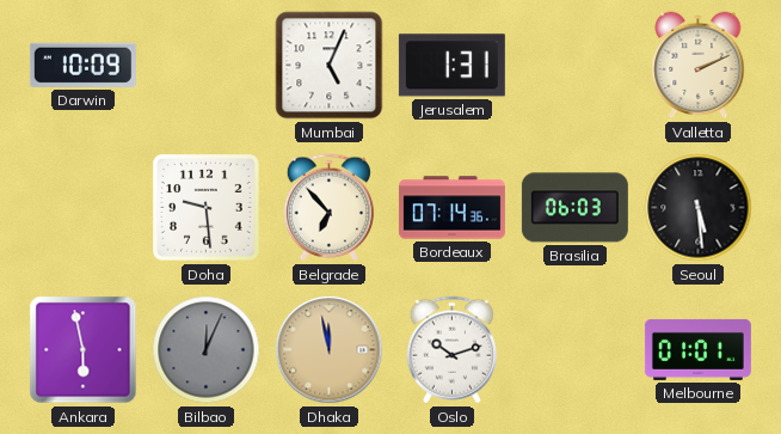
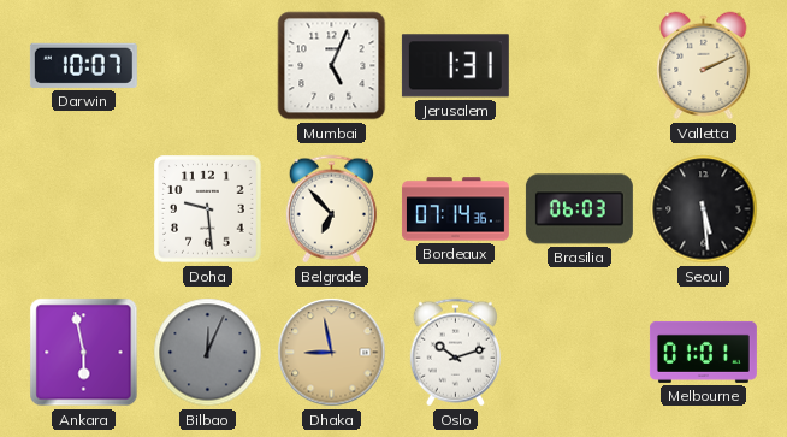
Darwin: 10:09 -> 10:07 (83, 65)
Dhaka: 11:58 -> 8:58 (332, 353)
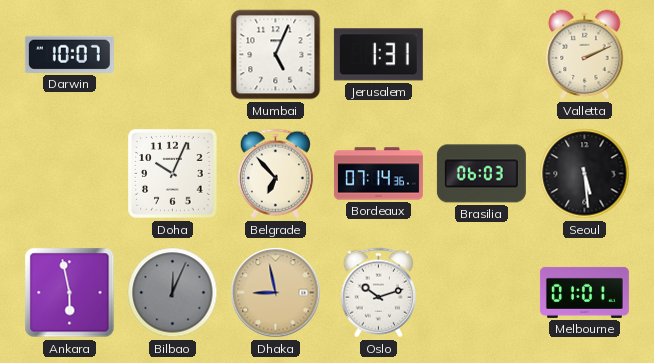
Doha: 9:29 -> 10:04 (173, 174)
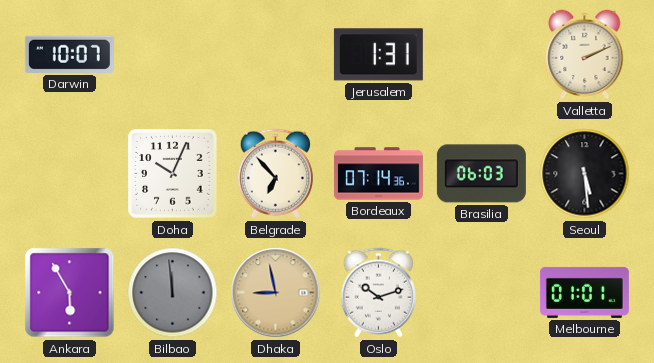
Mumbai: 5:04 -> none (276, 55)
Ankara: 5:58 -> 5:55 (70, 293)
Bilbao: 12:04 -> 11:59 (173, 293)
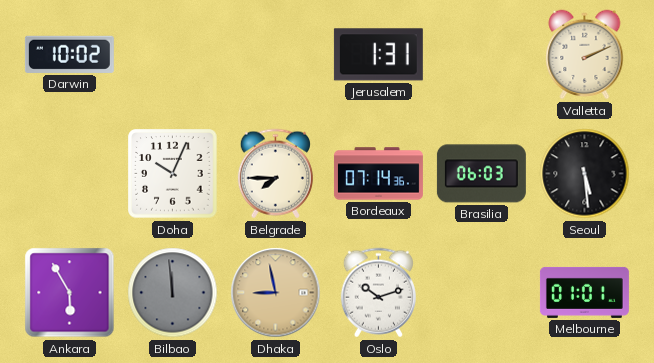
Darwin: 10:07 -> 10:02 (69, 54)
Belgrade: 6:53 -> 7:45 (275, 174)
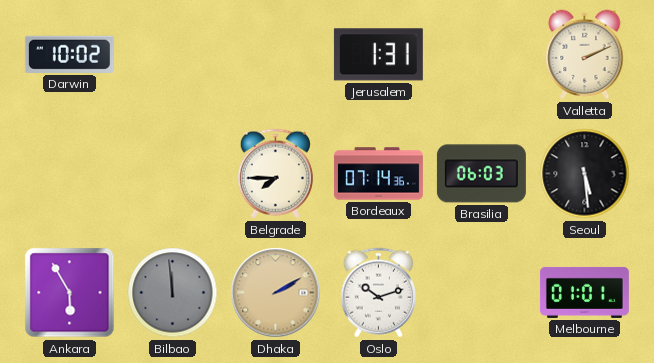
Doha: 10:04 -> none (173, 174)
Dhaka: 8:58 -> 2:10 (276, 293)
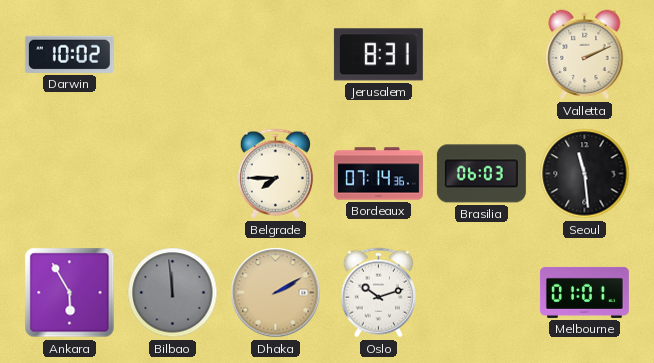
Jerusalem: 1:31 -> 8:31 (378, 55)
Seoul: 5:29 -> 11:29 (585, 174)
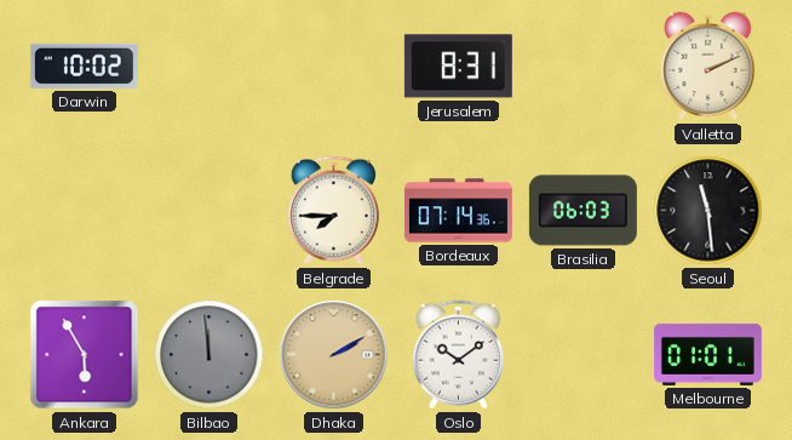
Oslo: 10:12 -> 10:09 (458, 355)
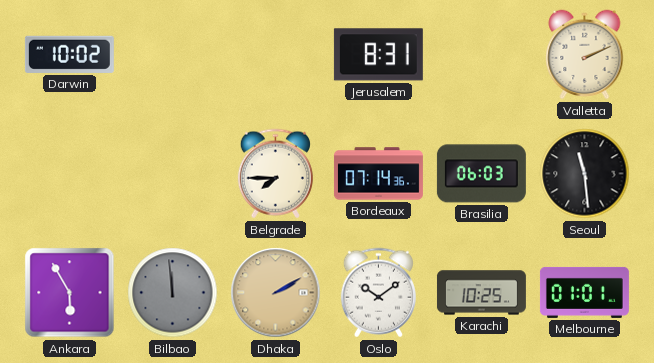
Karachi: none -> 10:25 (481, 293)
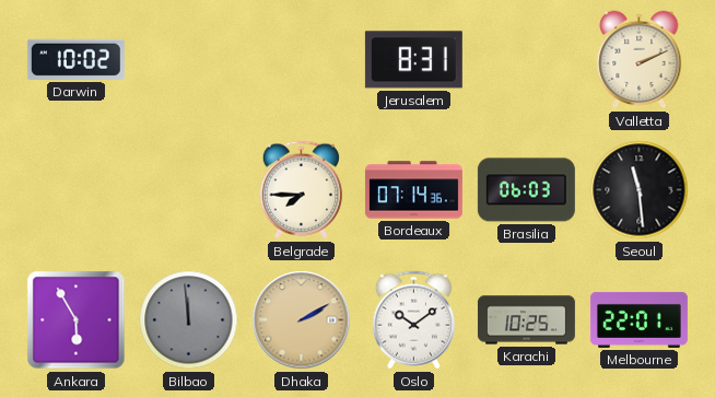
Melbourne: 01:01 -> 22:01 (638, 319)
